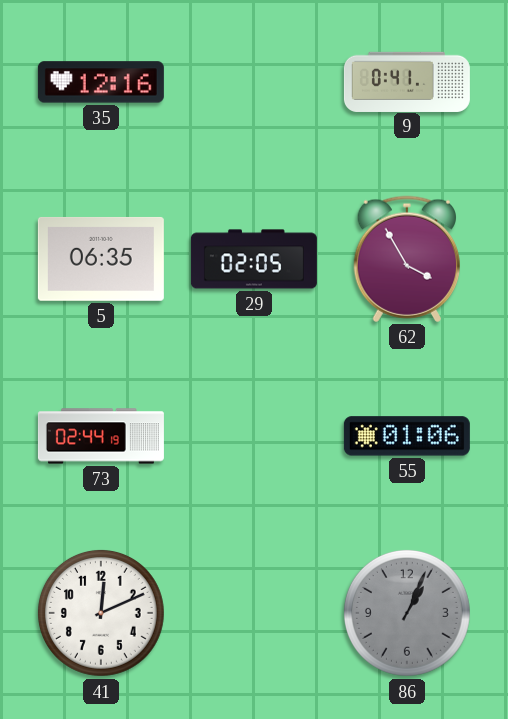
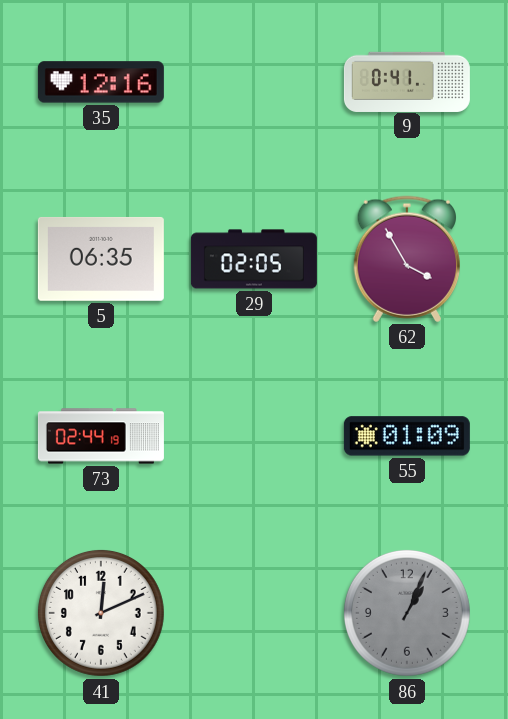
55: 01:06 -> 01:09 (407, 436)
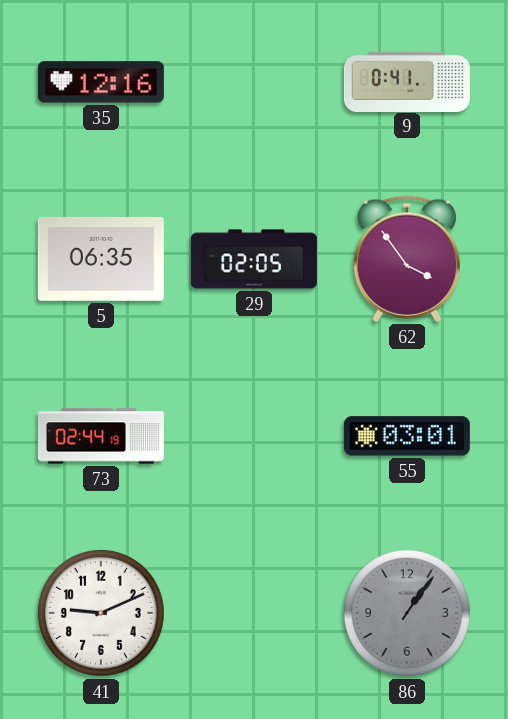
62: 3:55 -> 3:54 (406, 259)
55: 01:09 -> 03:01 (407, 436)
41: 12:11 -> 9:11 (101, 613)
86: 1:04 -> 1:06 (407, 613)
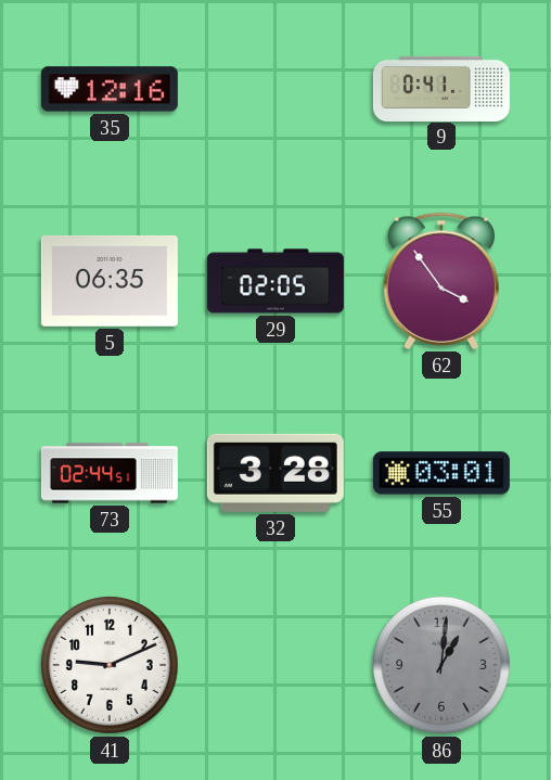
73: 02:44:19 -> 02:44:51 (110, 473)
32: none -> 3:28 (275, 473)
86: 1:06 -> 1:01 (441, 665)
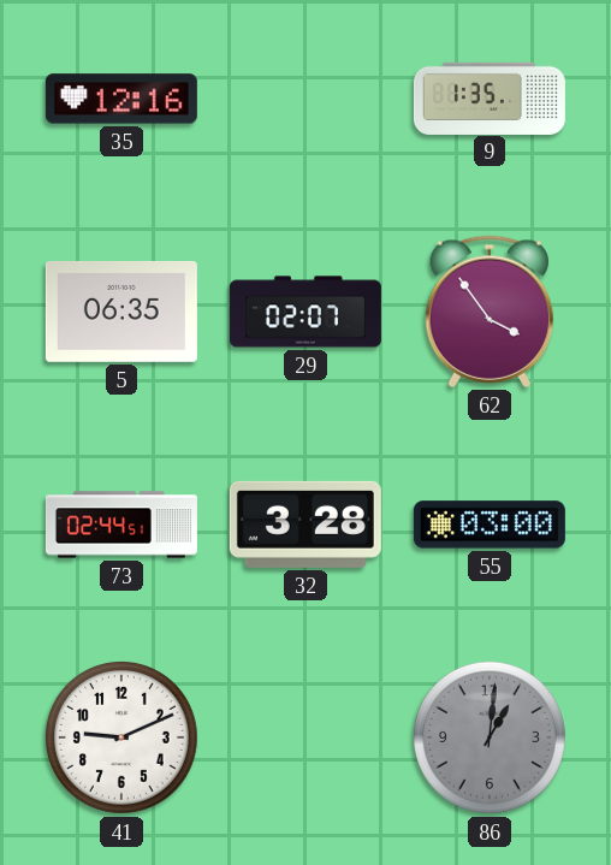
9: 0:41 -> 1:35 (490, 97)
29: 02:05 -> 02:07 (305, 312)
55: 03:01 -> 03:00 (490, 525)
